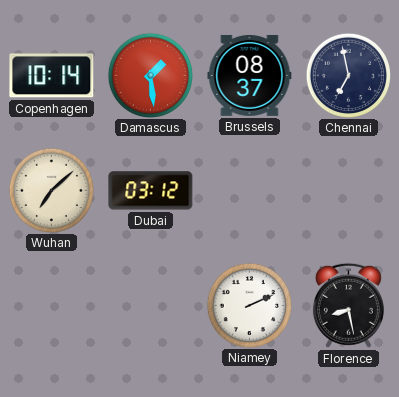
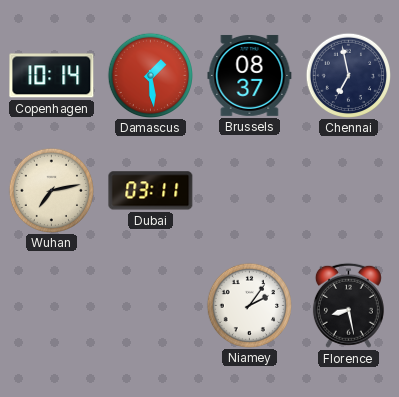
Wuhan: 7:08 -> 7:13 (51, 190)
Dubai: 03:12 -> 03:11 (151, 191)
Niamey: 2:11 -> 2:06 (249, 305)
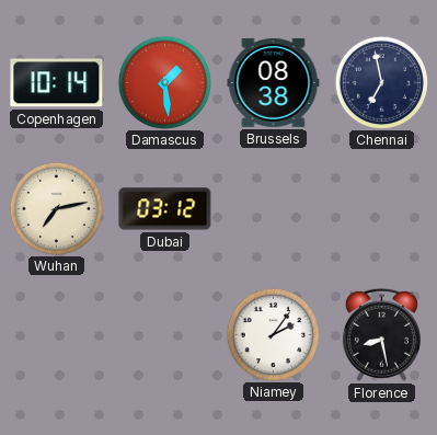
Brussels: 08:37 -> 08:38 (274, 82)
Dubai: 03:11 -> 03:12 (165, 209)
